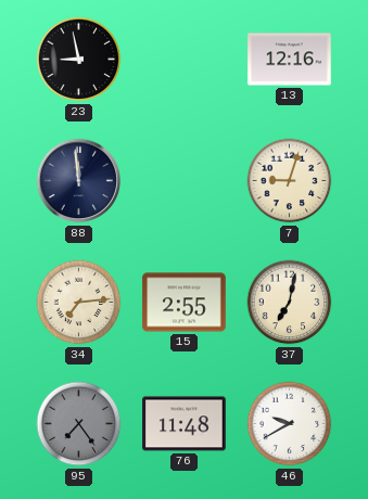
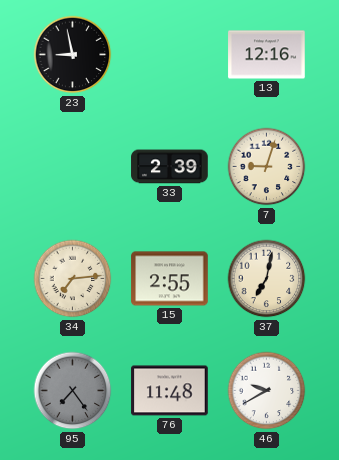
88: 11:59 -> none (79, 181)
33: none -> 2:39 (170, 167)
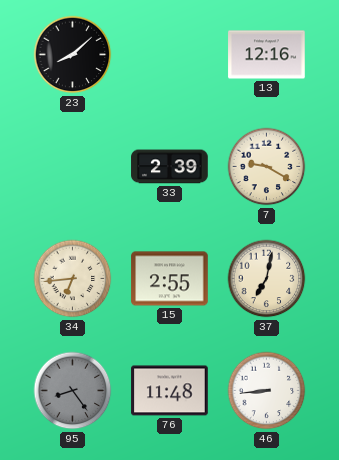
23: 8:58 -> 8:08 (73, 55)
7: 9:03 -> 9:20 (267, 167)
34: 7:14 -> 6:44 (73, 279)
95: 7:24 -> 8:24 (73, 391)
46: 9:40 -> 8:44 (267, 391)
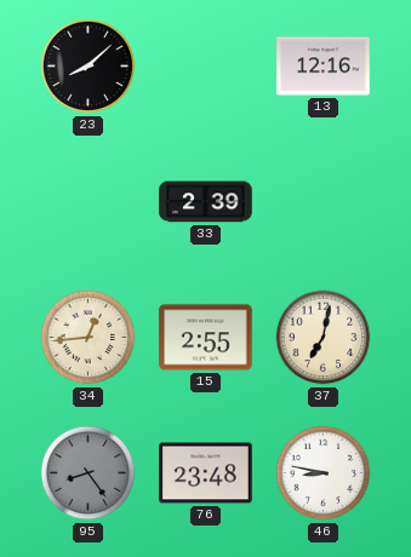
7: 9:20 -> none (267, 167)
34: 6:44 -> 12:44 (89, 338)
76: 11:48 -> 23:48 (206, 473)
46: 8:44 -> 8:47 (324, 473)
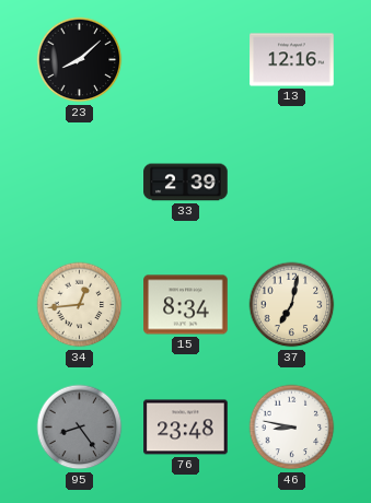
15: 2:55 -> 8:34 (186, 305)
